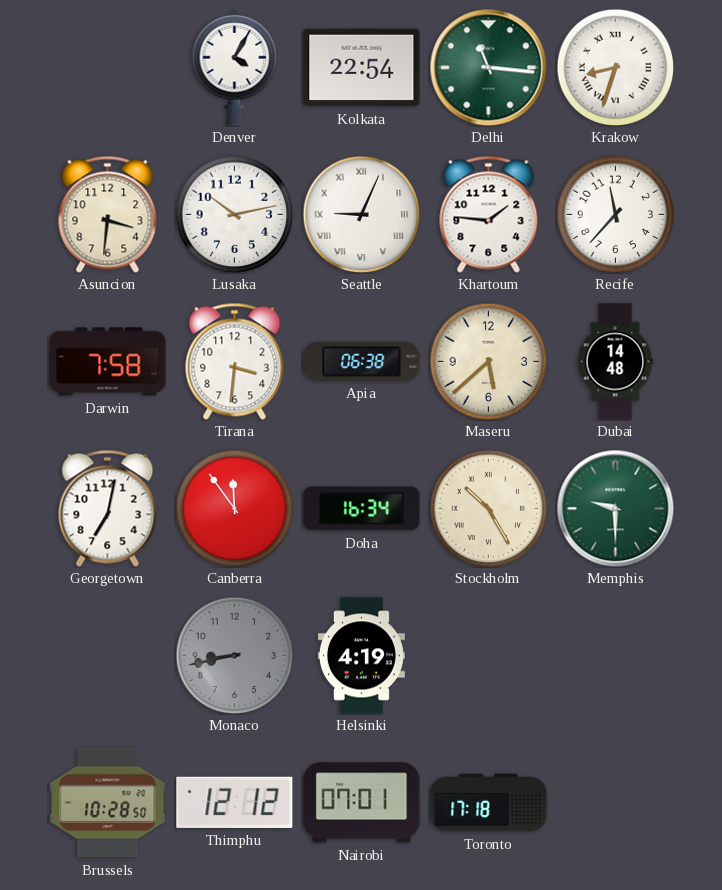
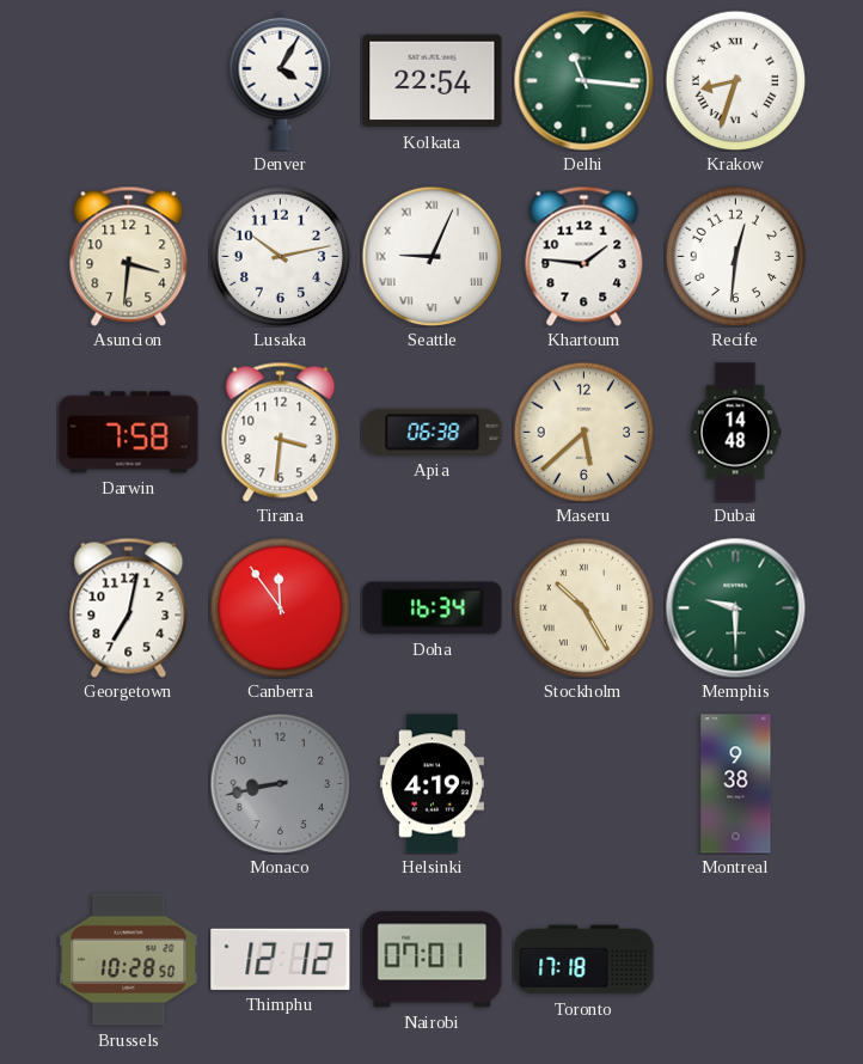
Recife: 11:37 -> 12:31 (735, 256)
Montreal: none -> 9:38 (736, 784)
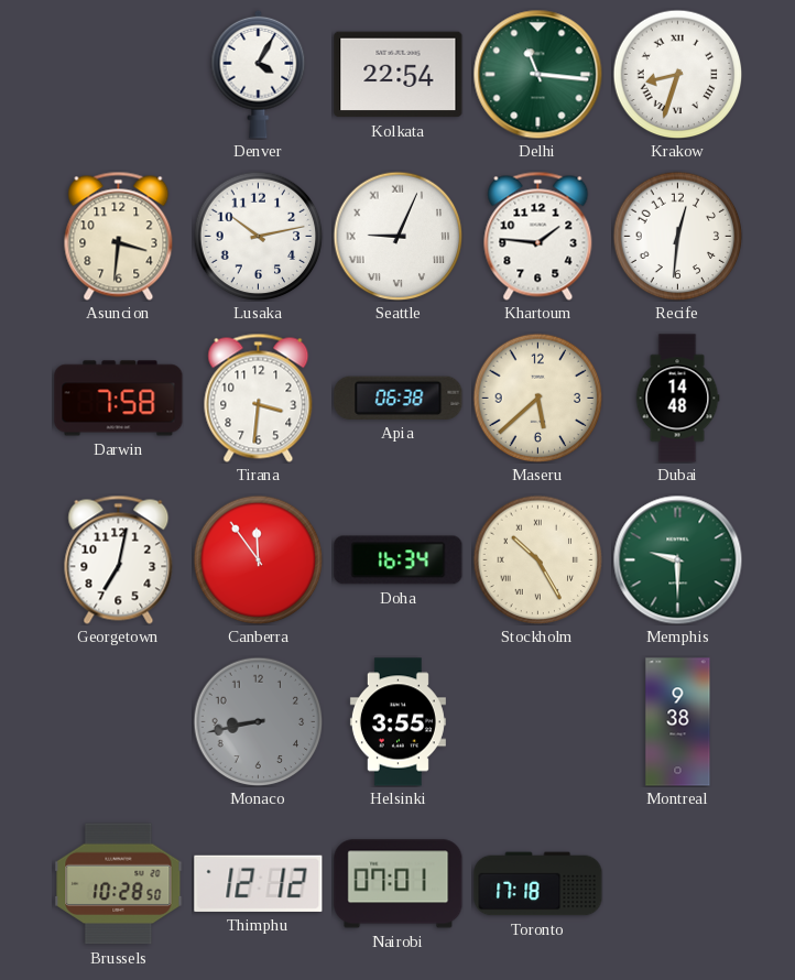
Helsinki: 4:19 -> 3:55 (397, 722)
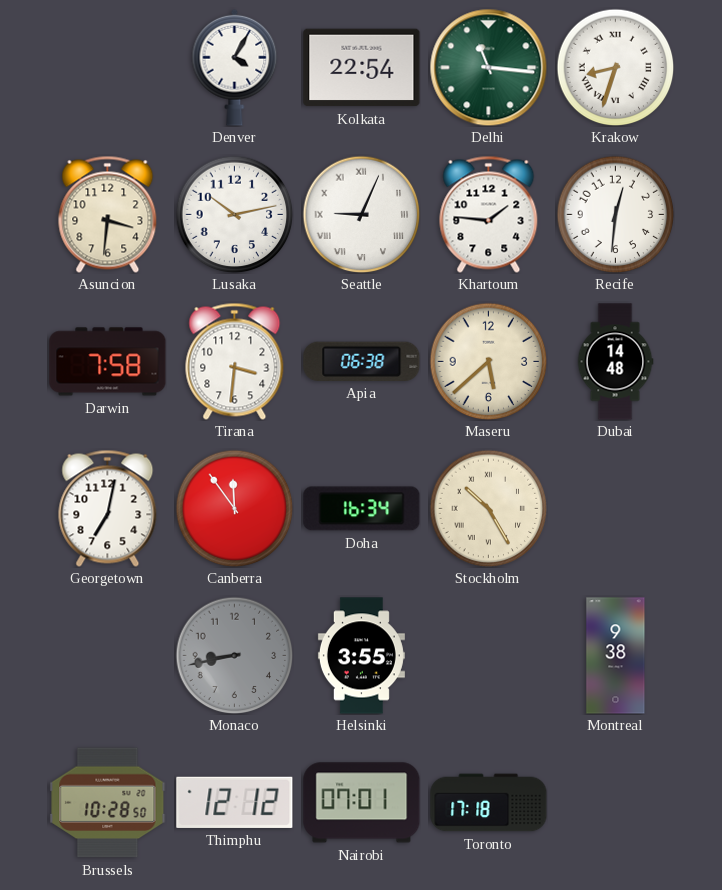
Memphis: 9:30 -> none (677, 559)
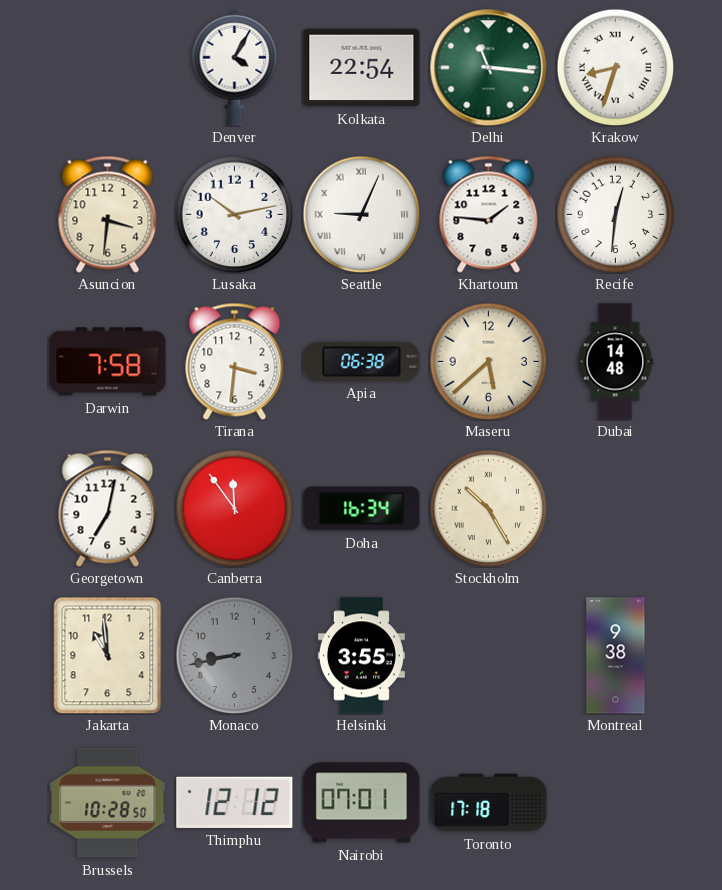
Jakarta: none -> 10:59 (108, 655)
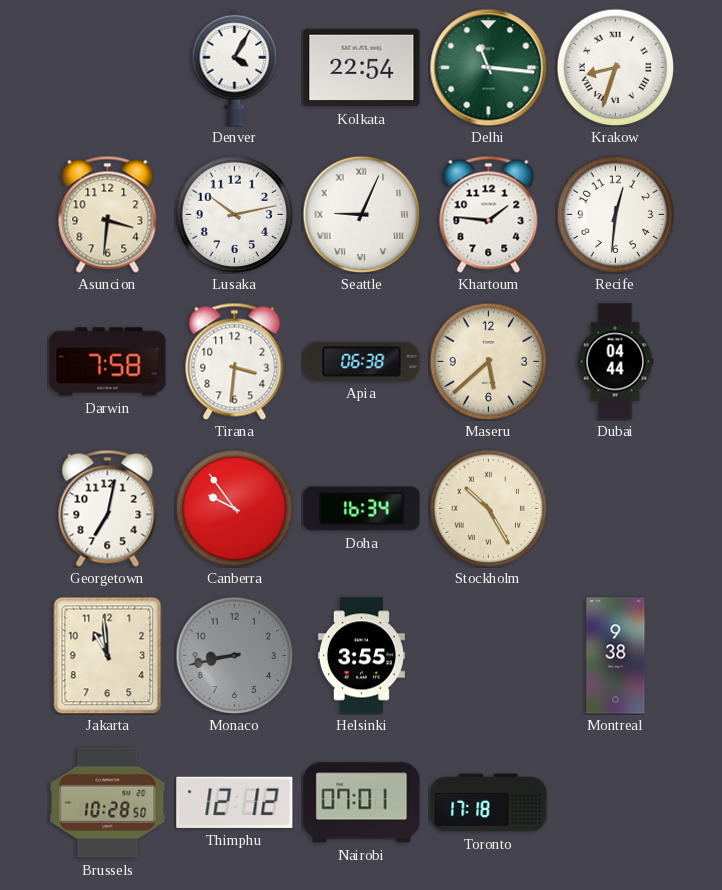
Dubai: 14:48 -> 04:44 (615, 362)
Canberra: 11:54 -> 9:54 (234, 508)
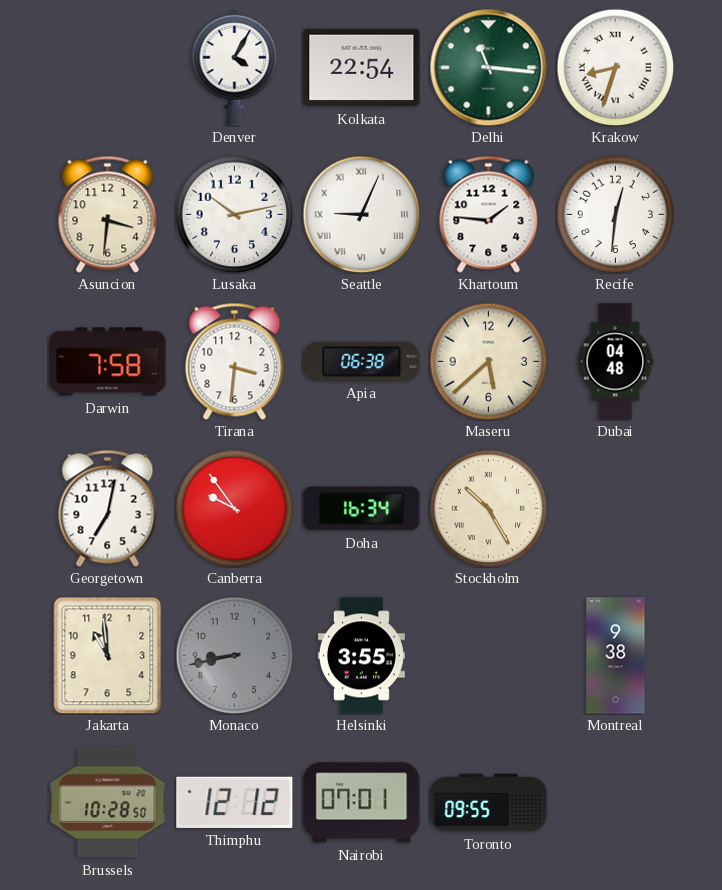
Dubai: 04:44 -> 04:48 (615, 362)
Toronto: 17:18 -> 09:55 (489, 803)
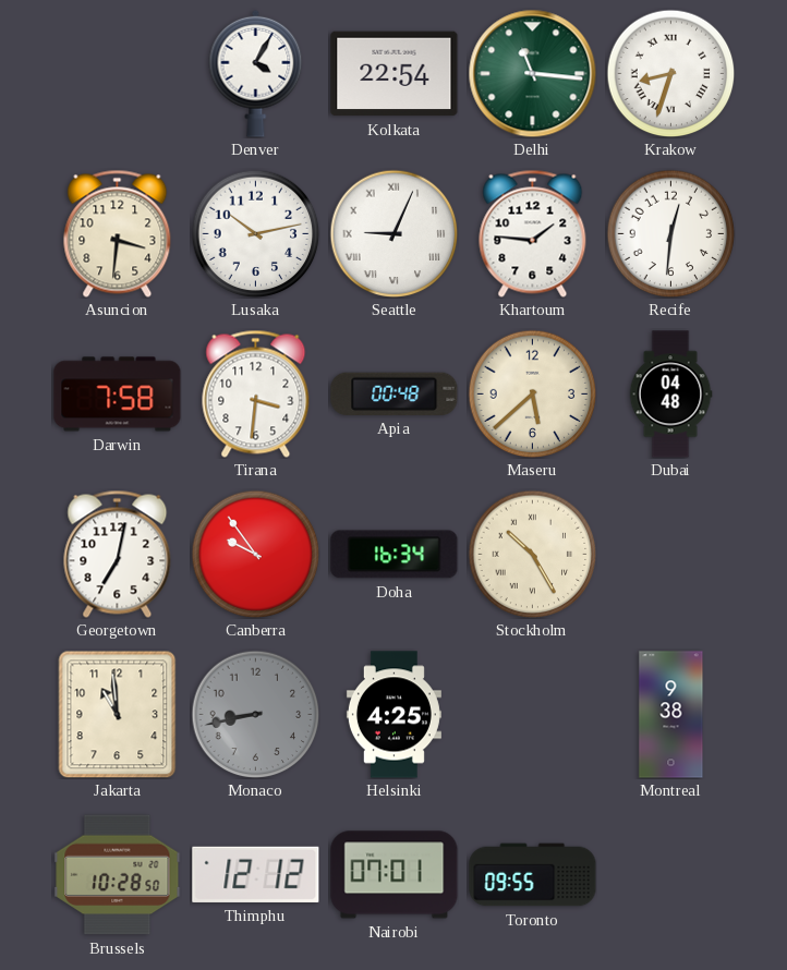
Apia: 06:38 -> 00:48 (395, 393)
Helsinki: 3:55 -> 4:25 (393, 715)
